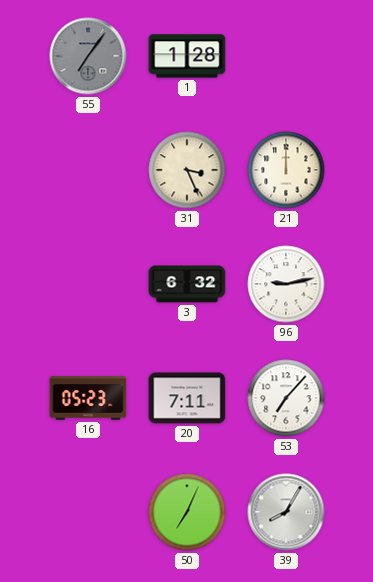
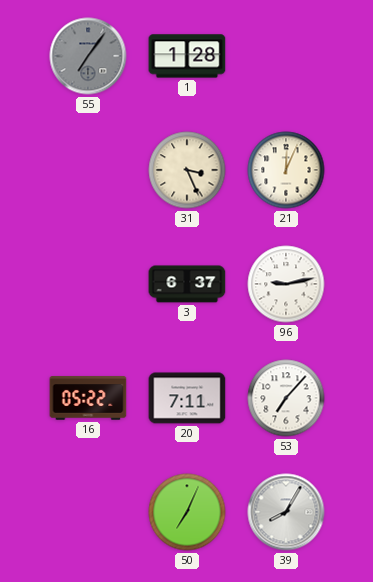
21: 12:00 -> 12:04 (286, 170)
3: 6:32 -> 6:37 (187, 284)
16: 05:23 -> 05:22 (88, 398)
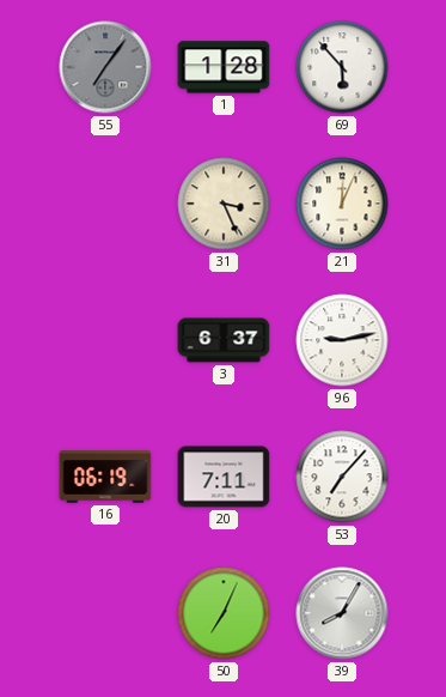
69: none -> 5:53 (342, 67)
16: 05:22 -> 06:19 (105, 477)
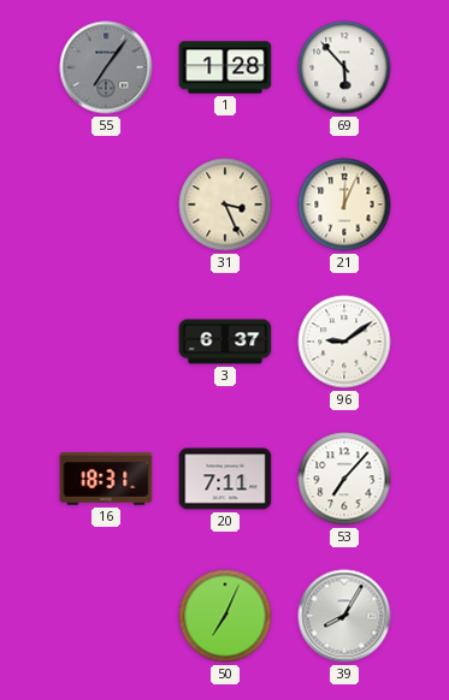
96: 9:13 -> 9:09 (344, 342)
16: 06:19 -> 18:31 (106, 479)
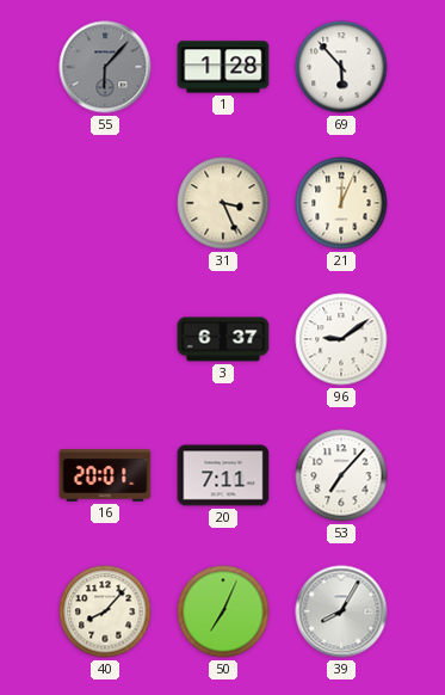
55: 7:06 -> 6:07 (105, 67)
16: 18:31 -> 20:01 (105, 475)
40: none -> 8:07 (105, 611)
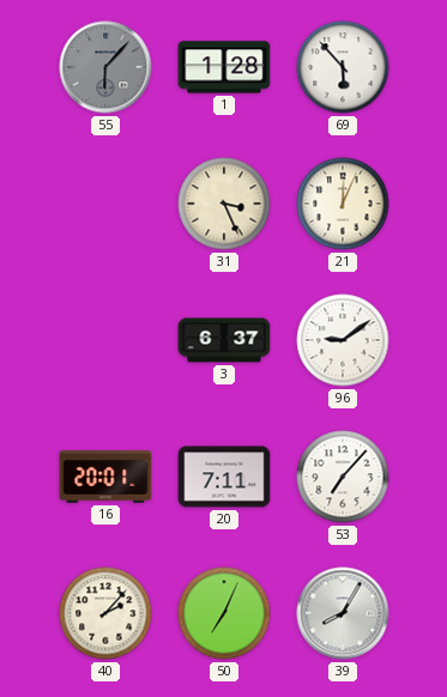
40: 8:07 -> 2:07 (105, 613)
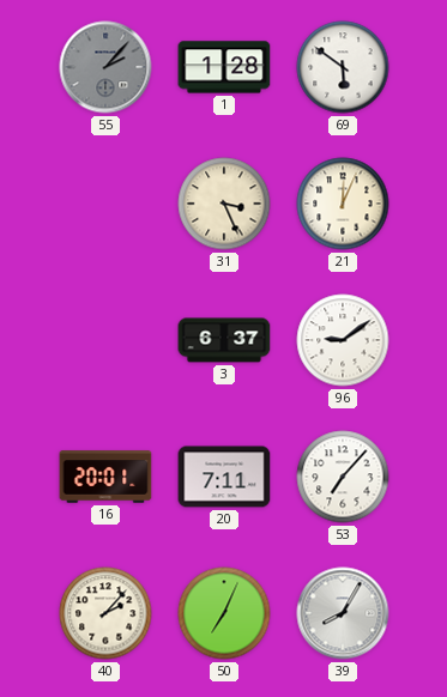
55: 6:07 -> 2:07 (105, 67)
69: 5:53 -> 5:51 (343, 67)
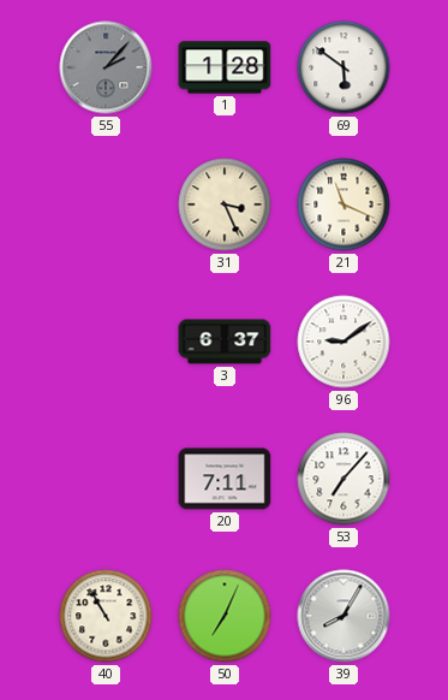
21: 12:04 -> 11:19 (344, 204)
16: 20:01 -> none (105, 477)
40: 2:07 -> 10:55 (106, 616)
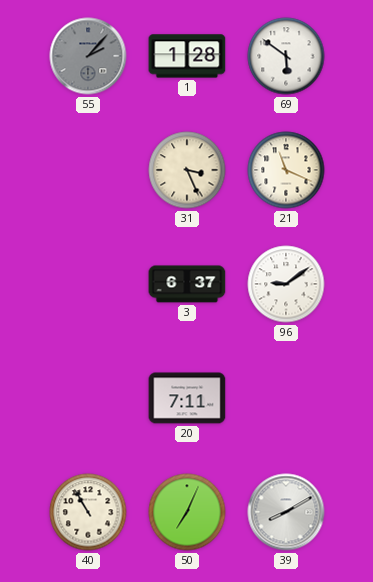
53: 7:07 -> none (344, 479)
39: 8:05 -> 8:10 (286, 512)
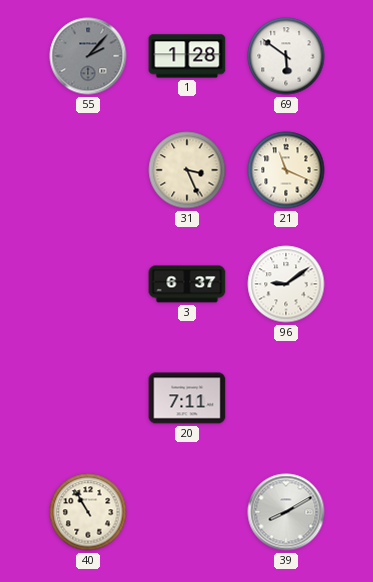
50: 7:04 -> none (187, 512)
